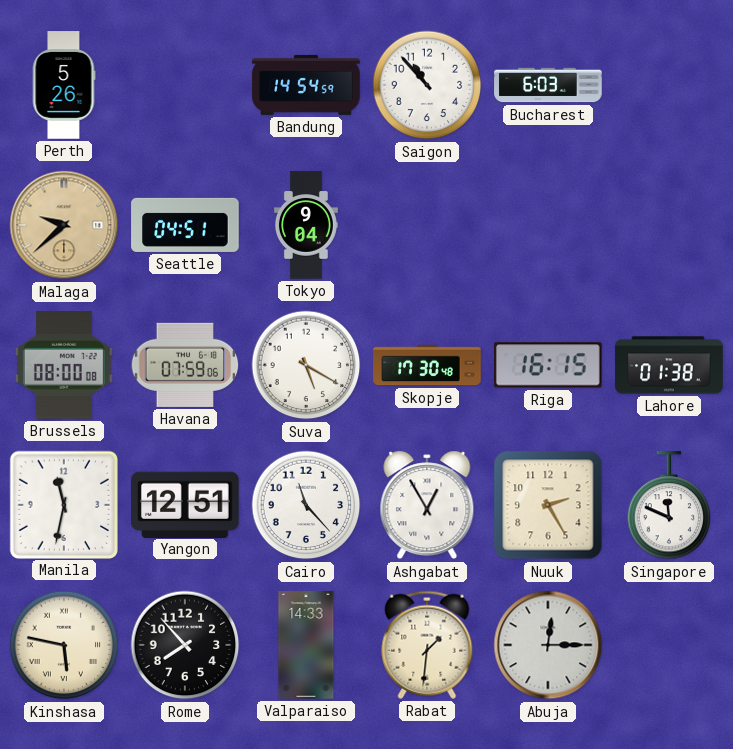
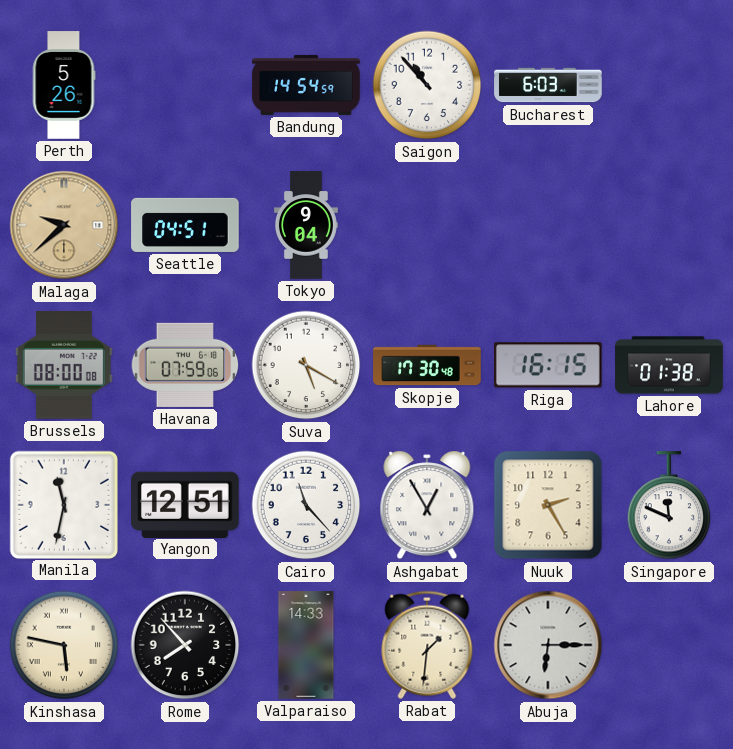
Abuja: 12:15 -> 6:15 (548, 645)
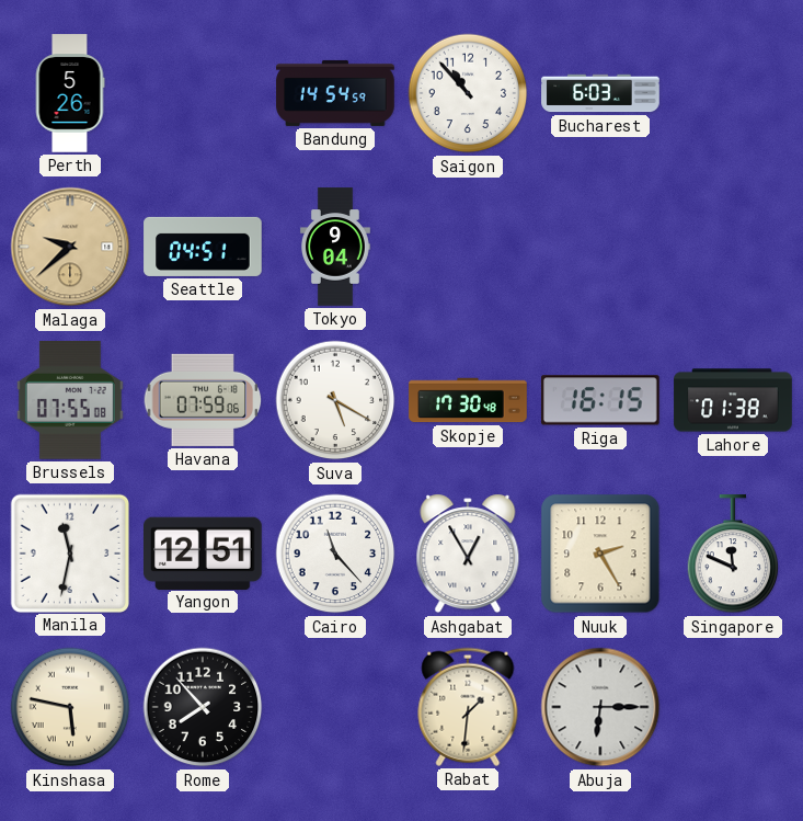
Brussels: 08:00 -> 07:55 (70, 401)
Valparaiso: 14:33 -> none (306, 645)
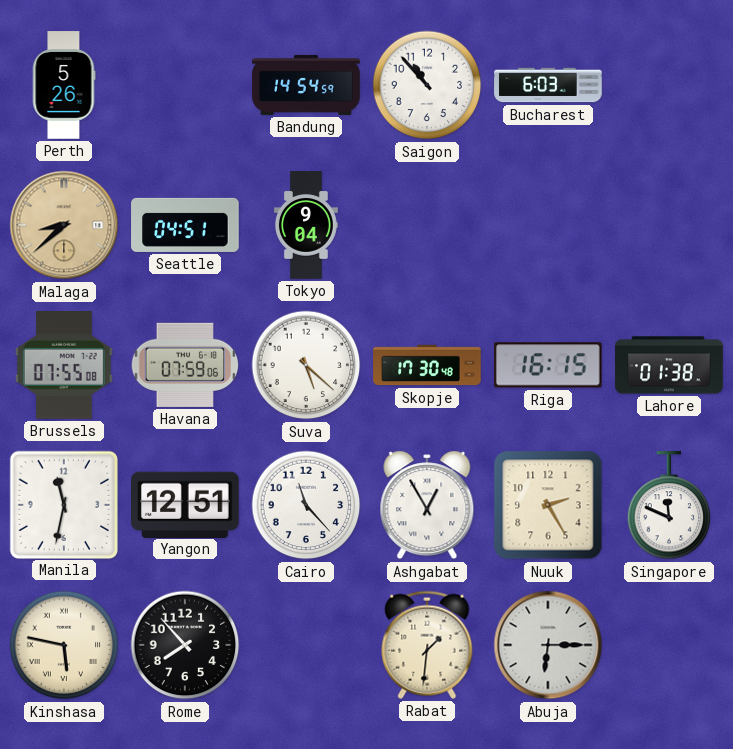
Malaga: 9:38 -> 8:38 (64, 225)
Suva: 5:20 -> 5:22 (306, 365)
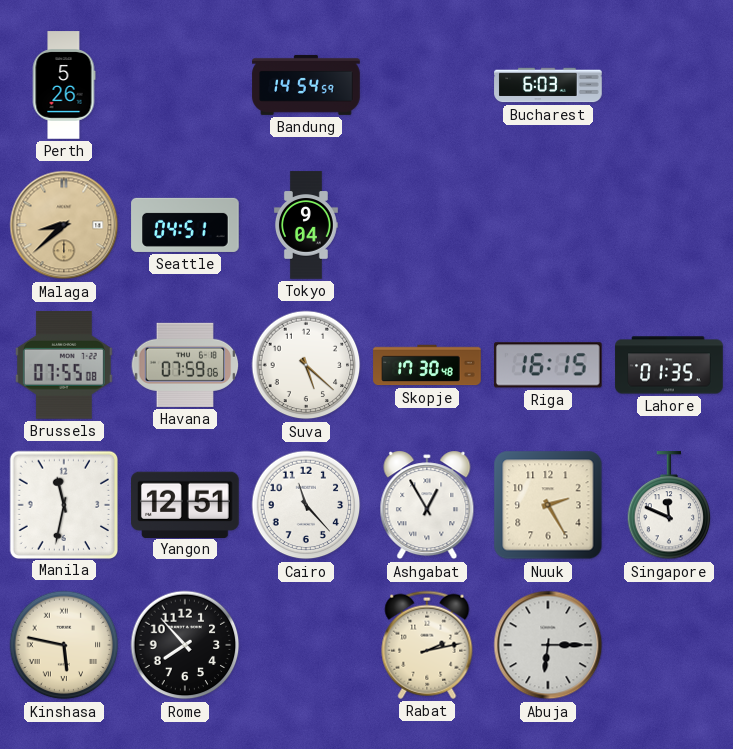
Saigon: 10:53 -> none (427, 85)
Lahore: 01:38 -> 01:35 (669, 365)
Rabat: 1:31 -> 2:13 (427, 645)
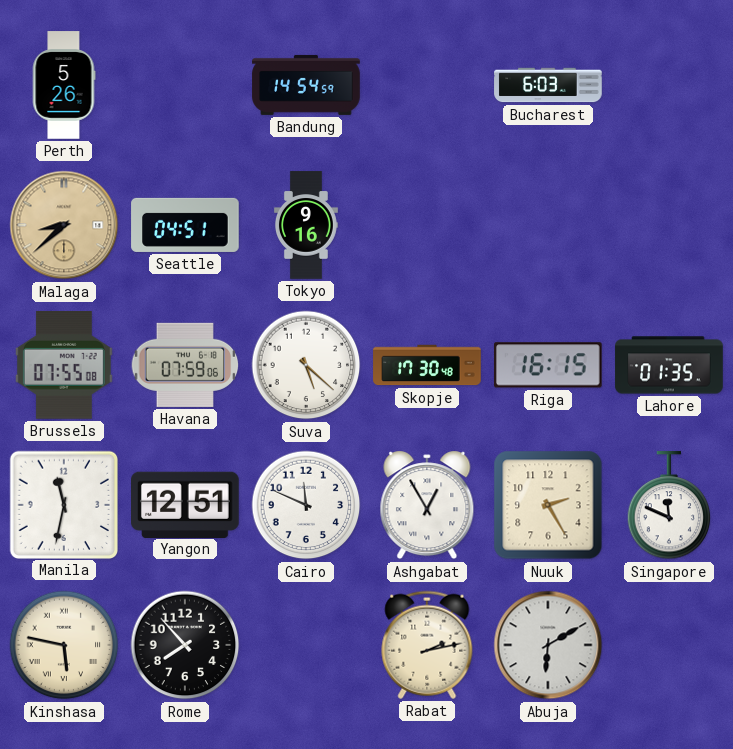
Tokyo: 9:04 -> 9:16 (306, 225)
Cairo: 11:23 -> 11:49 (306, 505)
Abuja: 6:15 -> 6:10 (548, 645)
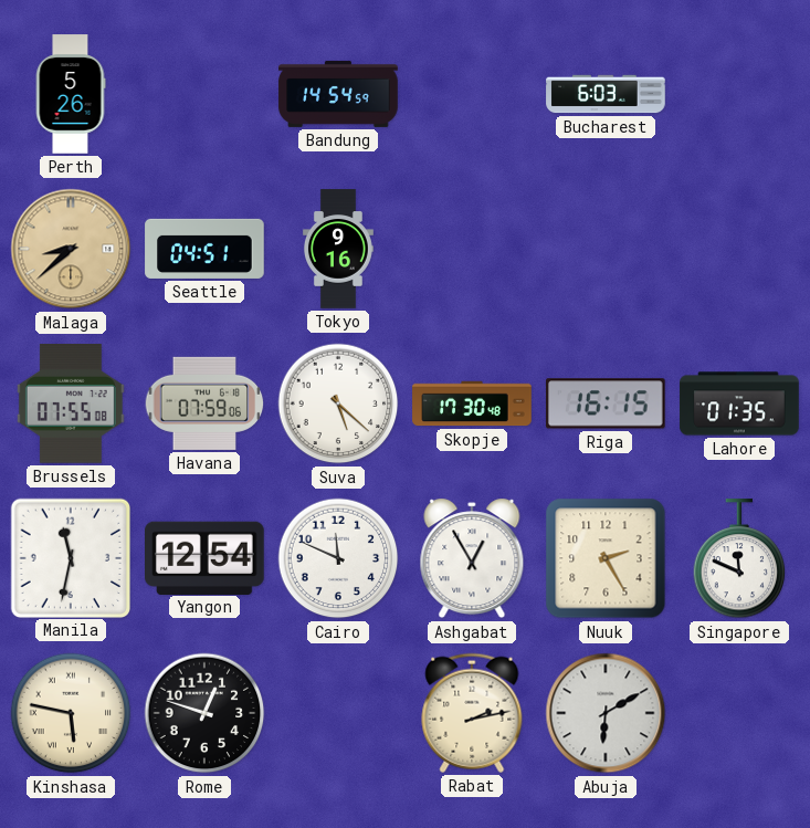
Yangon: 12:51 -> 12:54 (206, 557)
Rome: 7:53 -> 12:48 (204, 713)
